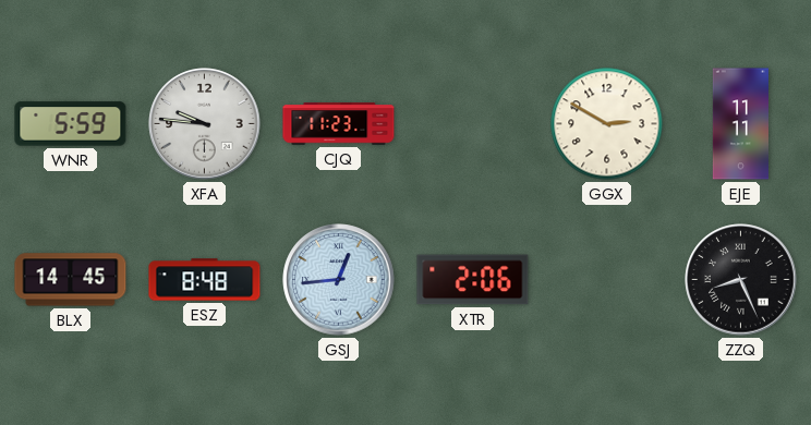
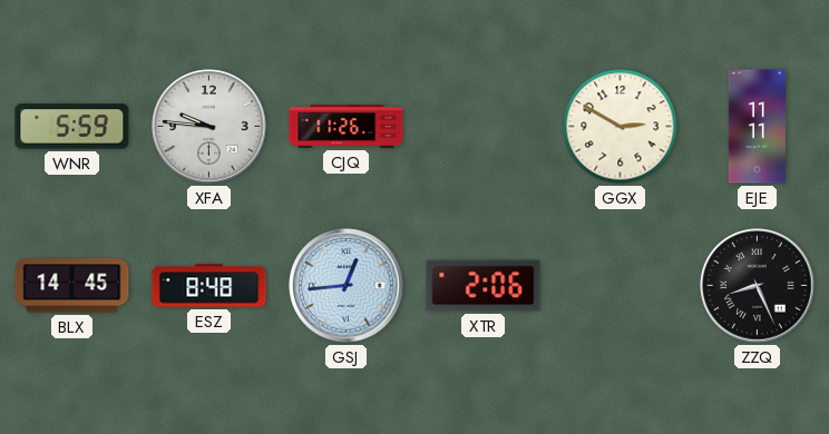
CJQ: 11:23 -> 11:26 (347, 127)
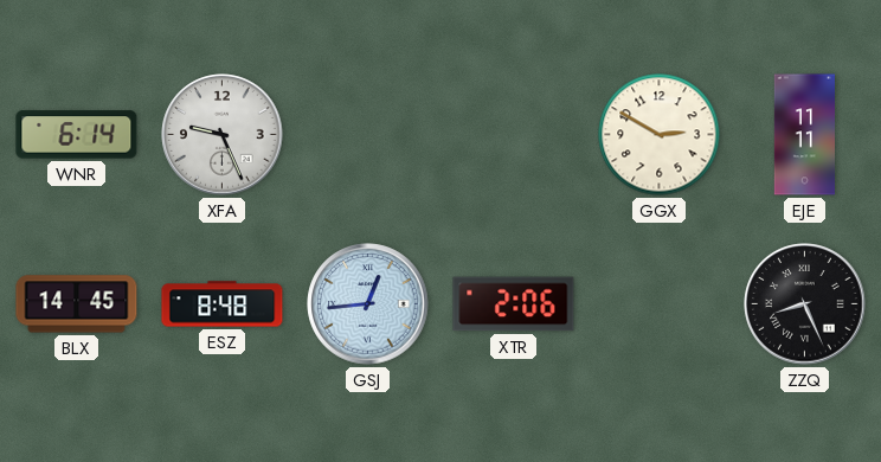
WNR: 5:59 -> 6:14 (77, 135)
XFA: 9:46 -> 9:26 (223, 135)
CJQ: 11:26 -> none (347, 127)
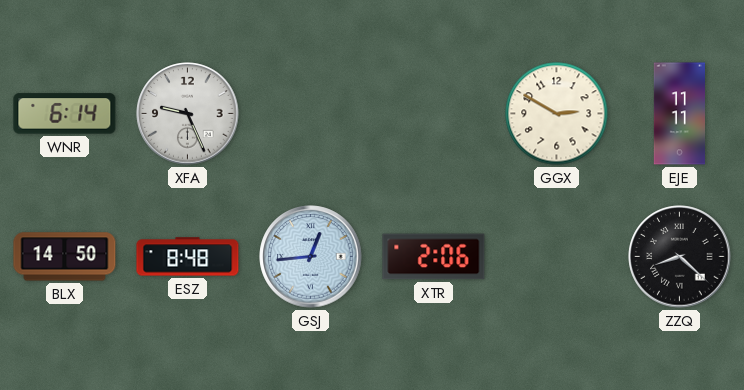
BLX: 14:45 -> 14:50 (65, 257)
ZZQ: 8:26 -> 8:22 (680, 257)
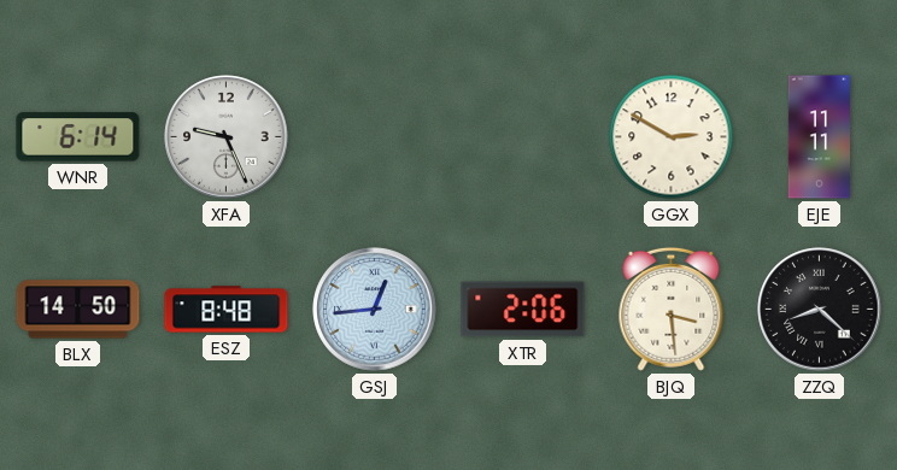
BJQ: none -> 3:29 (672, 309)
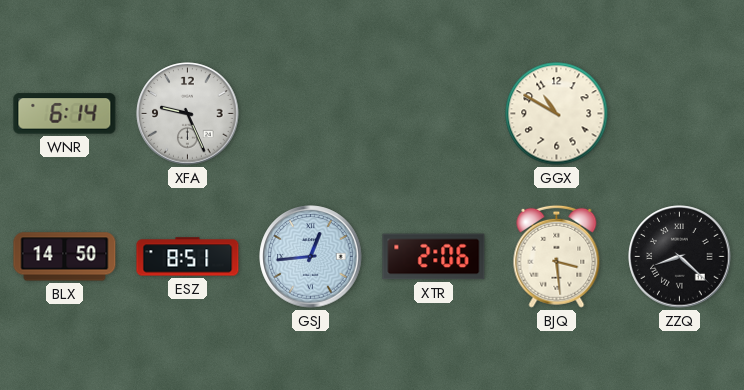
GGX: 2:50 -> 10:50 (557, 114)
EJE: 11:11 -> none (819, 137)
ESZ: 8:48 -> 8:51 (188, 257)
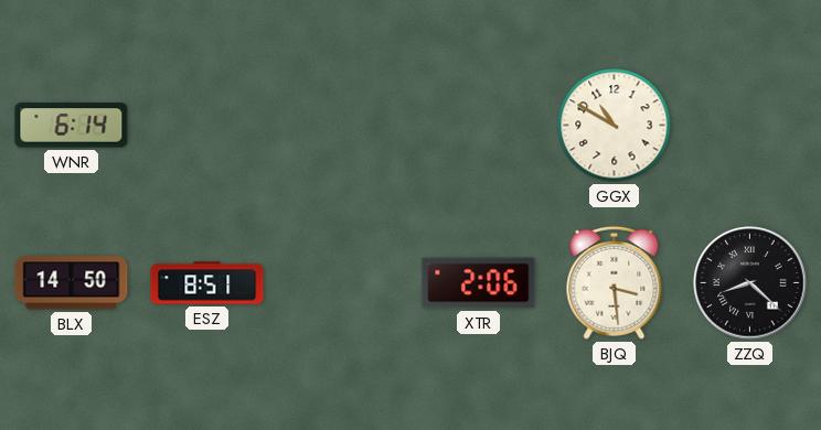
XFA: 9:26 -> none (188, 114)
GSJ: 12:44 -> none (311, 257)
